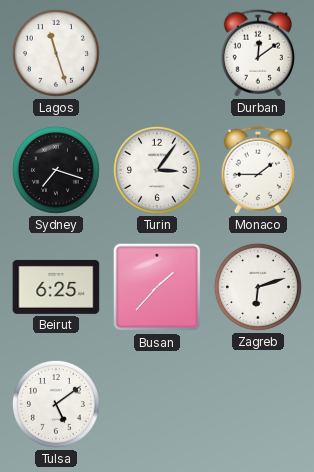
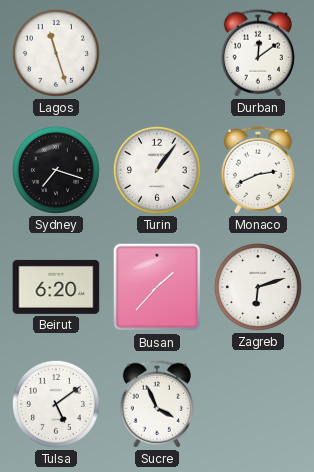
Turin: 3:06 -> 1:06 (157, 170)
Monaco: 1:45 -> 2:41 (258, 170)
Beirut: 6:25 -> 6:20 (56, 287)
Sucre: none -> 3:56 (157, 404)
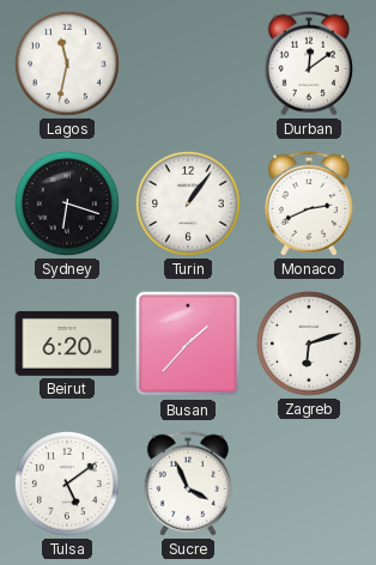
Lagos: 11:27 -> 11:32 (67, 63)
Sydney: 7:18 -> 6:18 (67, 203)
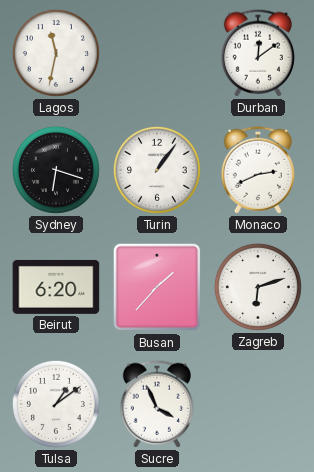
Tulsa: 5:09 -> 1:09 (56, 404)
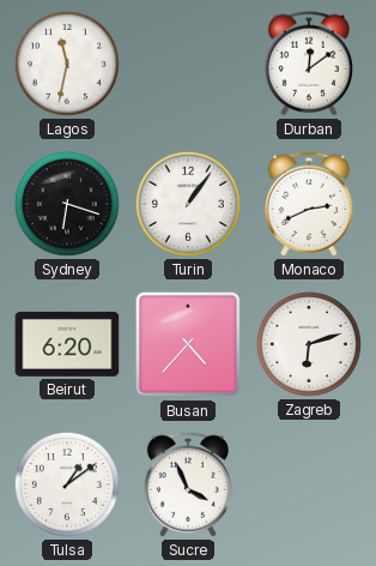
Busan: 1:37 -> 4:37 (188, 344)
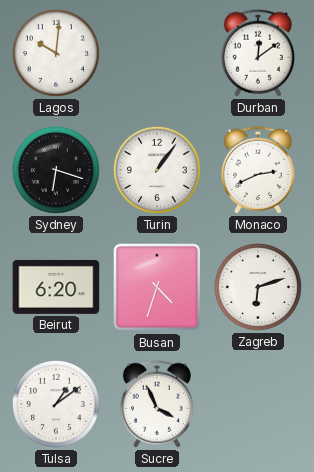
Lagos: 11:32 -> 10:01 (56, 53)
Busan: 4:37 -> 4:33 (157, 287)
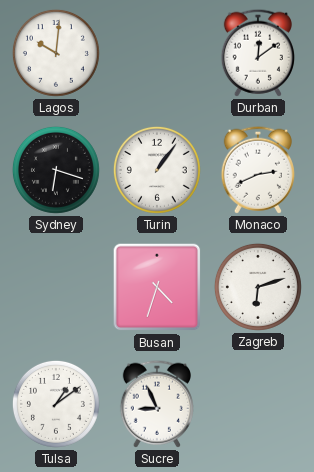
Beirut: 6:20 -> none (56, 287)
Sucre: 3:56 -> 8:56 (157, 404)
